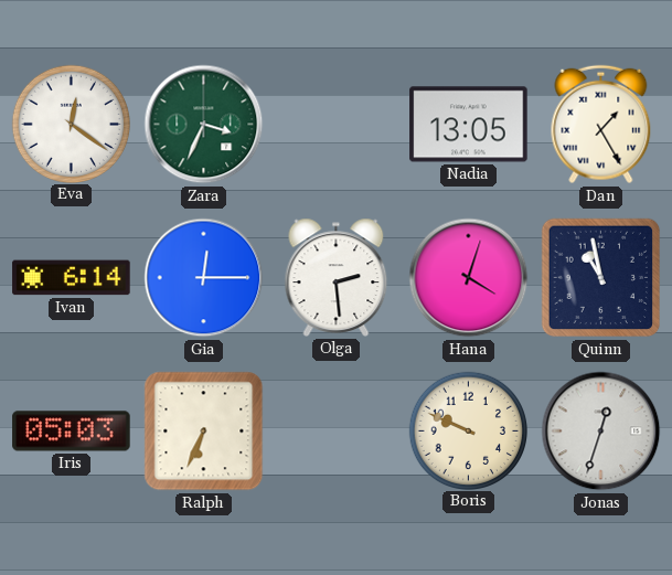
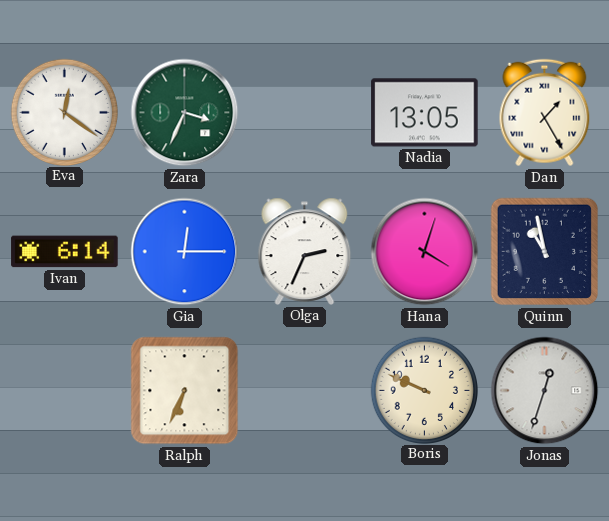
Olga: 2:29 -> 2:34 (305, 251)
Iris: 05:03 -> none (72, 432)
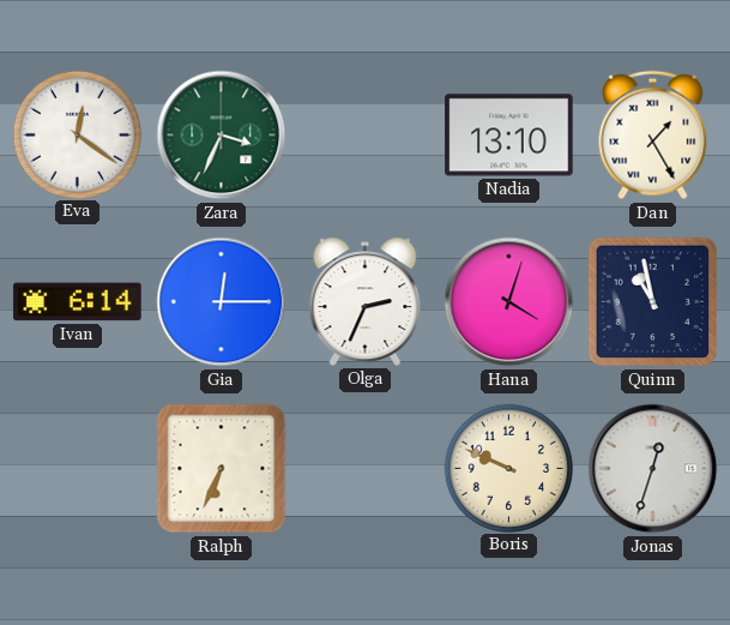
Nadia: 13:05 -> 13:10 (509, 136)
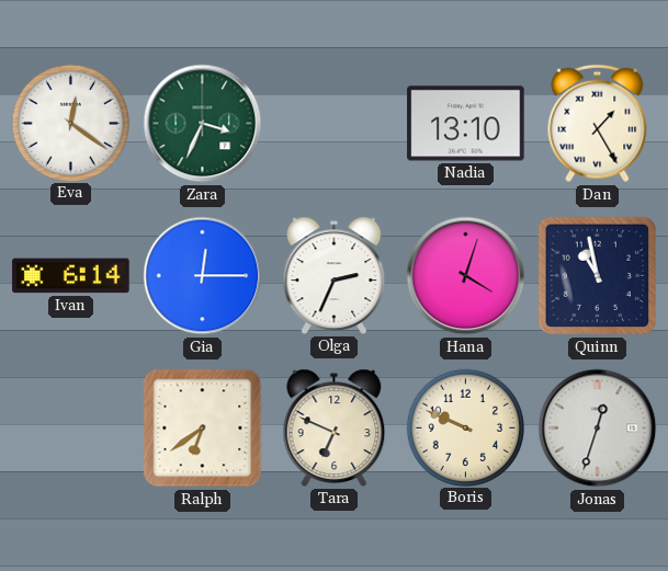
Ralph: 6:34 -> 6:39 (203, 429)
Tara: none -> 6:49 (335, 427)
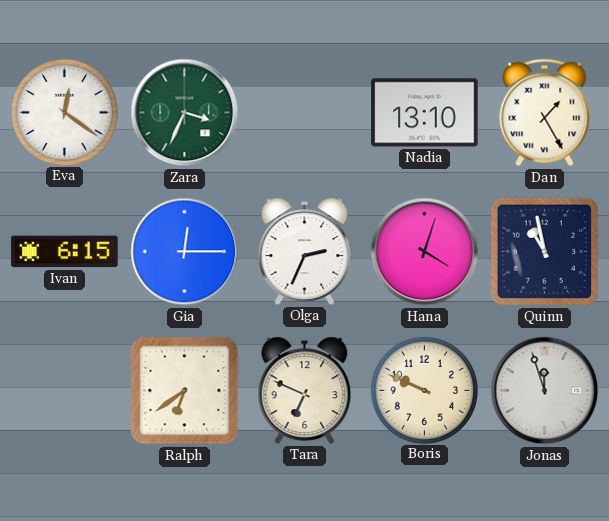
Ivan: 6:14 -> 6:15 (65, 252)
Jonas: 12:33 -> 11:57 (545, 391)
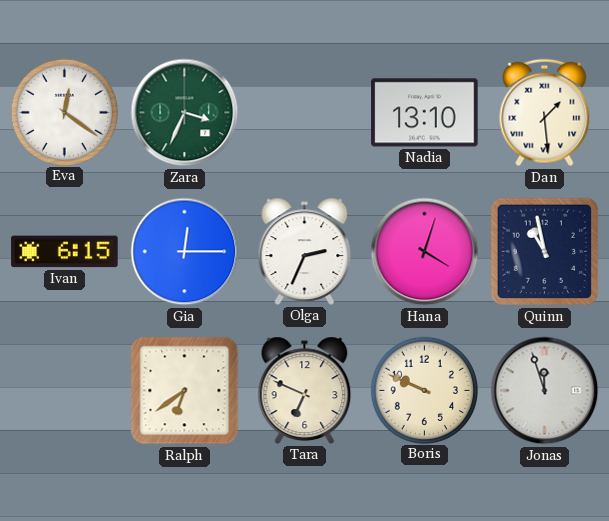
Dan: 1:25 -> 1:29 (545, 113)
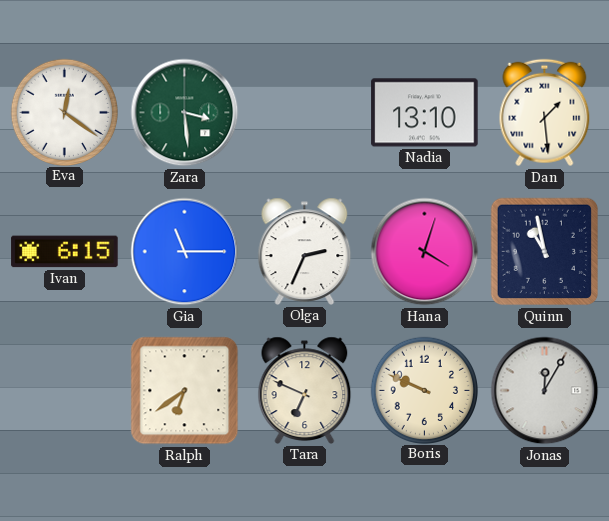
Zara: 3:34 -> 3:29 (185, 113)
Gia: 12:15 -> 11:15 (185, 252)
Jonas: 11:57 -> 12:05 (545, 391)
